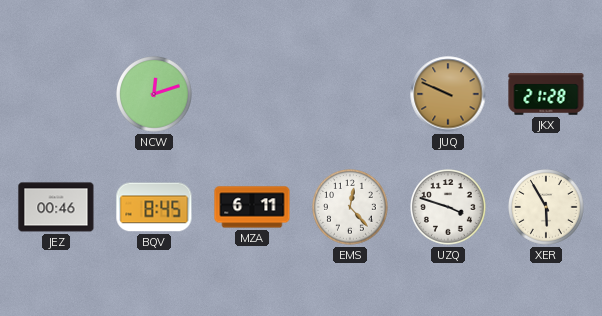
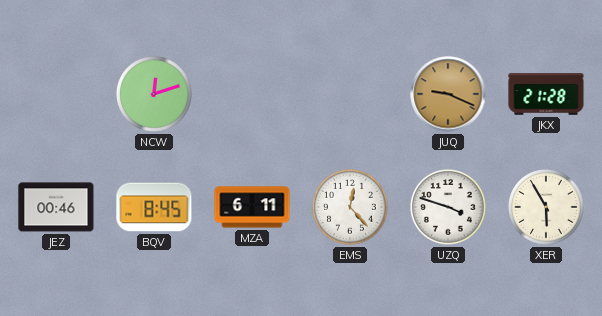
JUQ: 9:49 -> 9:19 (448, 94)
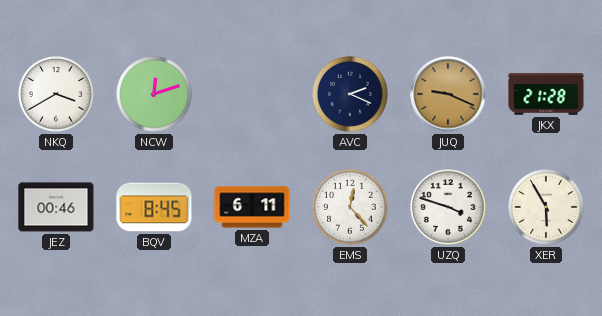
NKQ: none -> 3:40 (57, 95)
AVC: none -> 2:19 (351, 95)
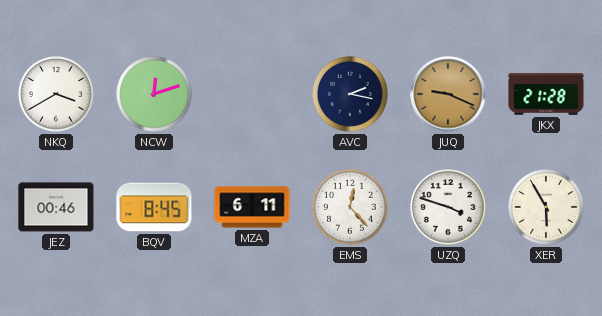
AVC: 2:19 -> 2:17 (351, 95)
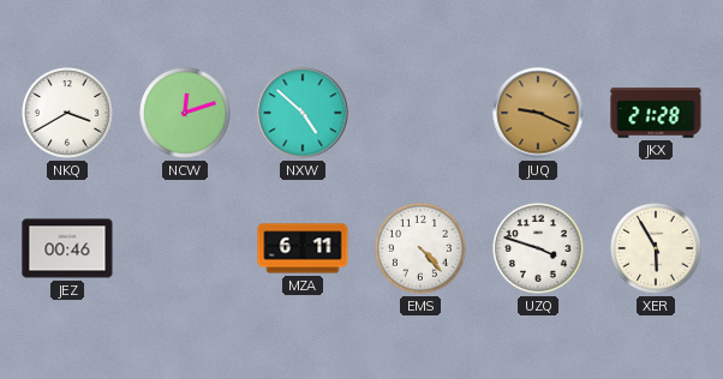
NXW: none -> 4:52 (303, 113)
AVC: 2:17 -> none (351, 95)
BQV: 8:45 -> none (154, 207)
EMS: 12:23 -> 4:23 (422, 249)
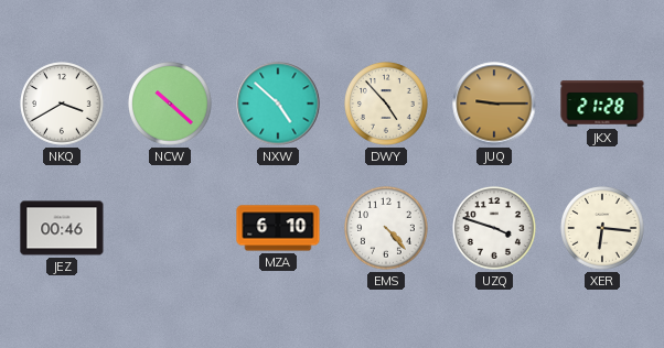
NCW: 12:12 -> 10:22 (171, 105)
DWY: none -> 4:53 (387, 105)
JUQ: 9:19 -> 9:15 (494, 104)
MZA: 6:11 -> 6:10 (278, 228)
XER: 5:55 -> 6:16 (603, 229)
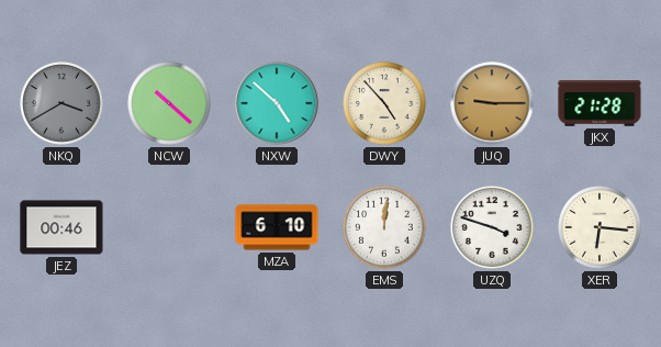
NKQ dial: white -> grey (63, 104)
EMS: 4:23 -> 12:01 (385, 228)
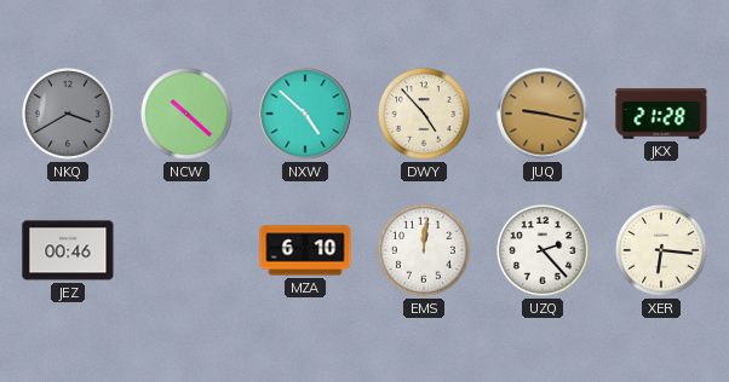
JUQ: 9:15 -> 9:17 (543, 114)
UZQ: 3:48 -> 2:23 (544, 251)
